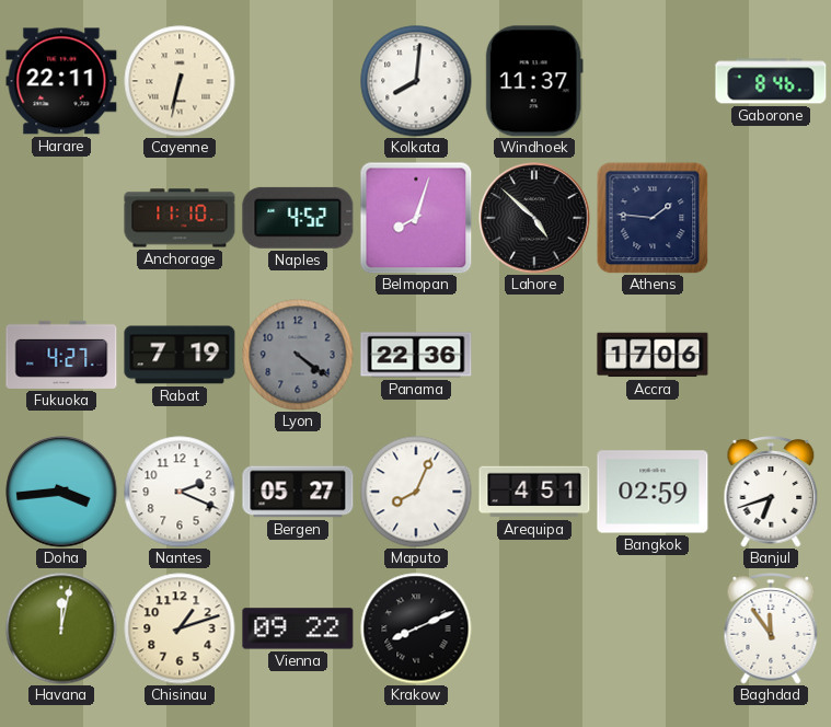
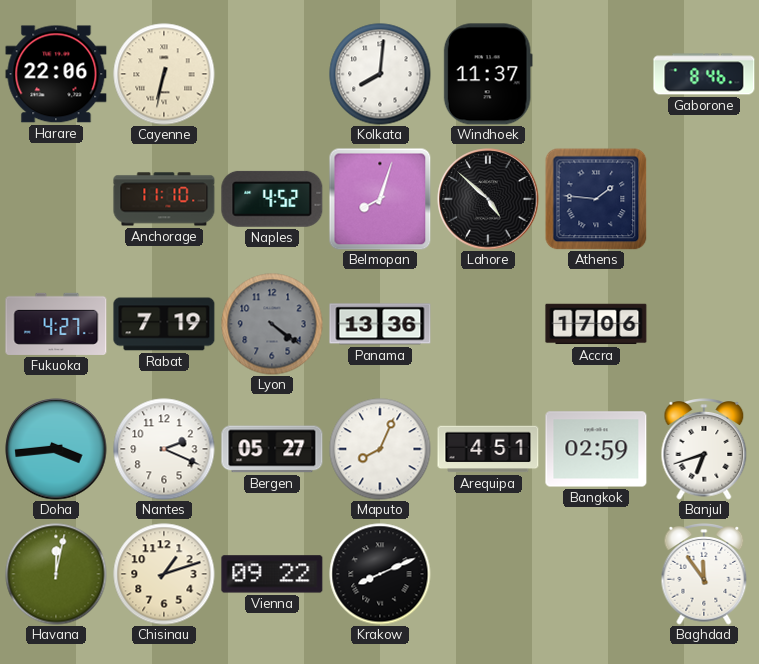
Harare: 22:11 -> 22:06 (56, 74)
Panama: 22:36 -> 13:36 (380, 324)
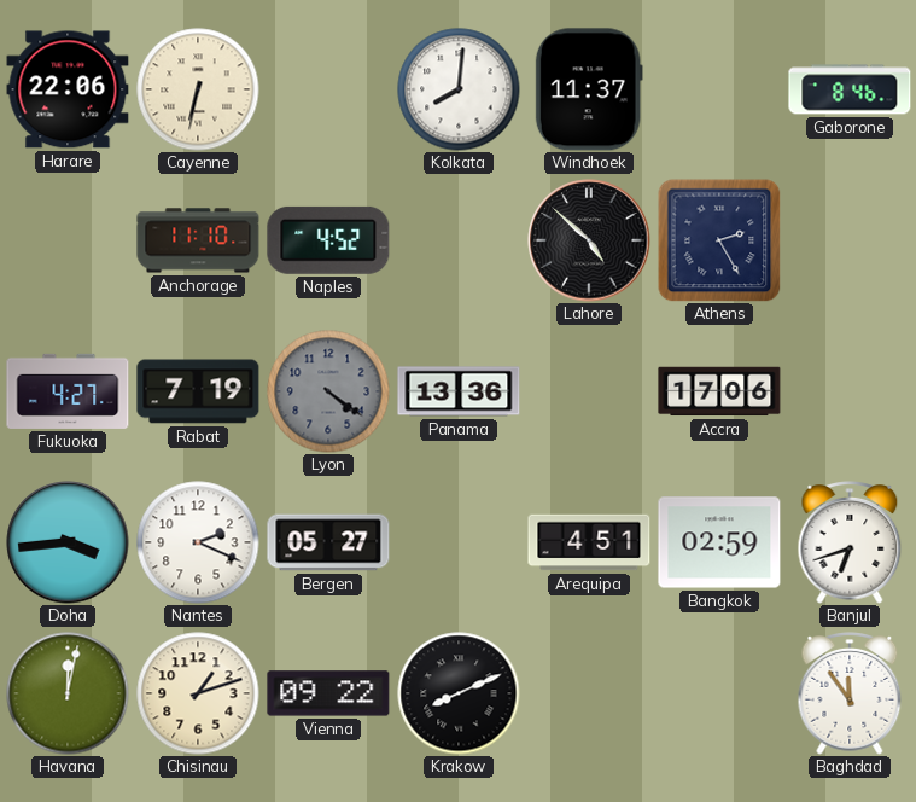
Belmopan: 8:03 -> none (380, 199)
Athens: 1:46 -> 2:25 (719, 240)
Maputo: 8:04 -> none (380, 449)
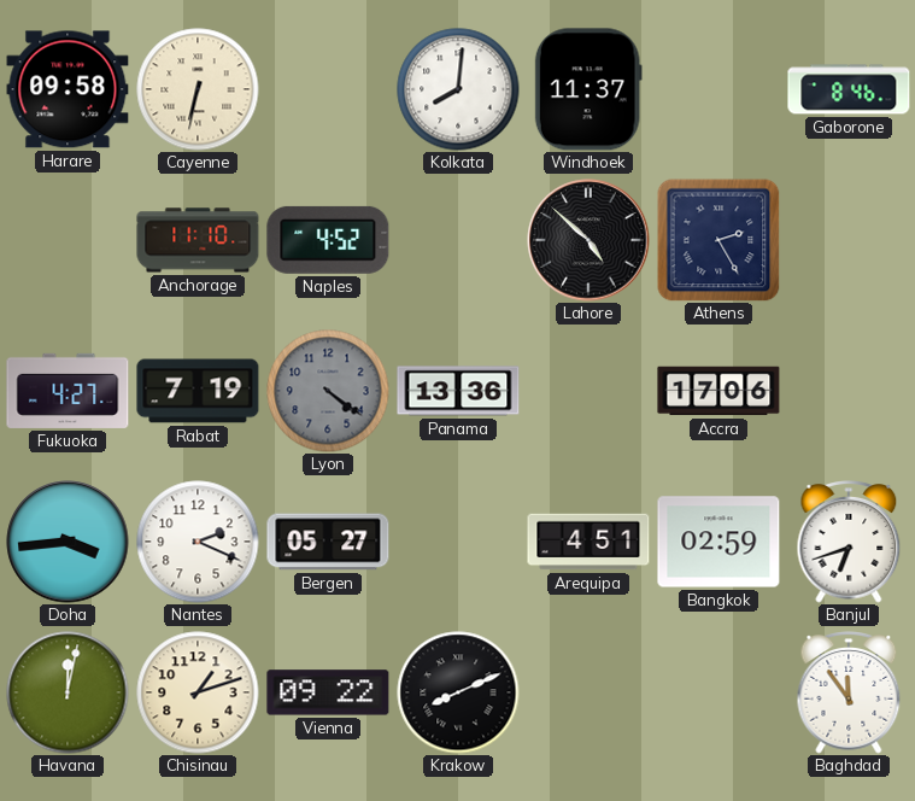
Harare: 22:06 -> 09:58 (68, 89)
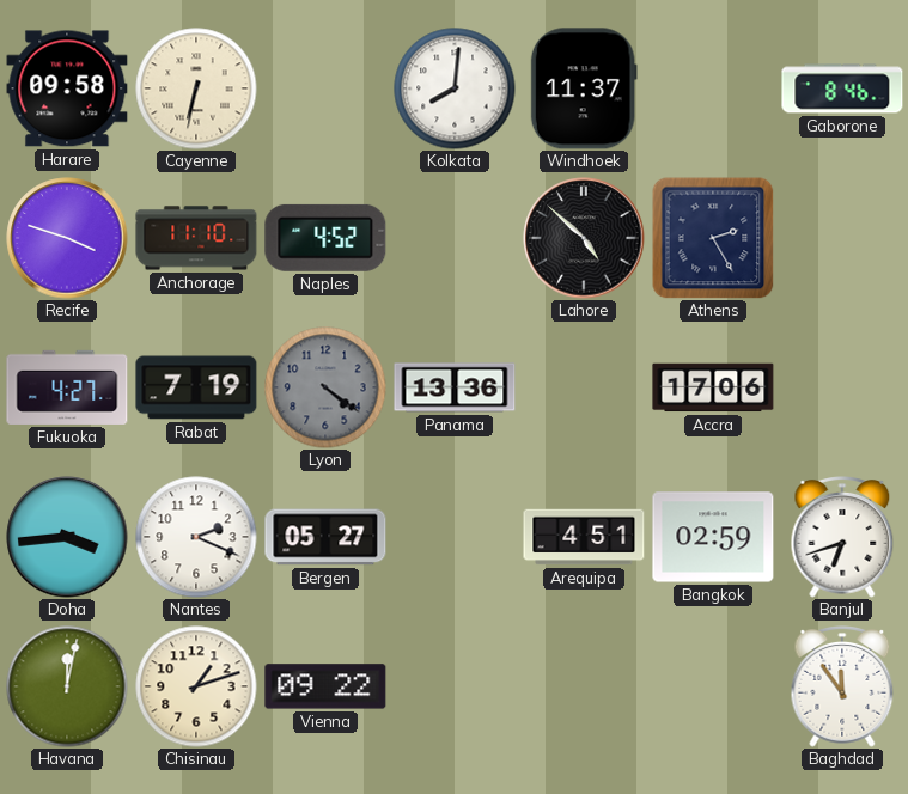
Recife: none -> 3:48 (67, 238)
Krakow: 8:11 -> none (458, 692)
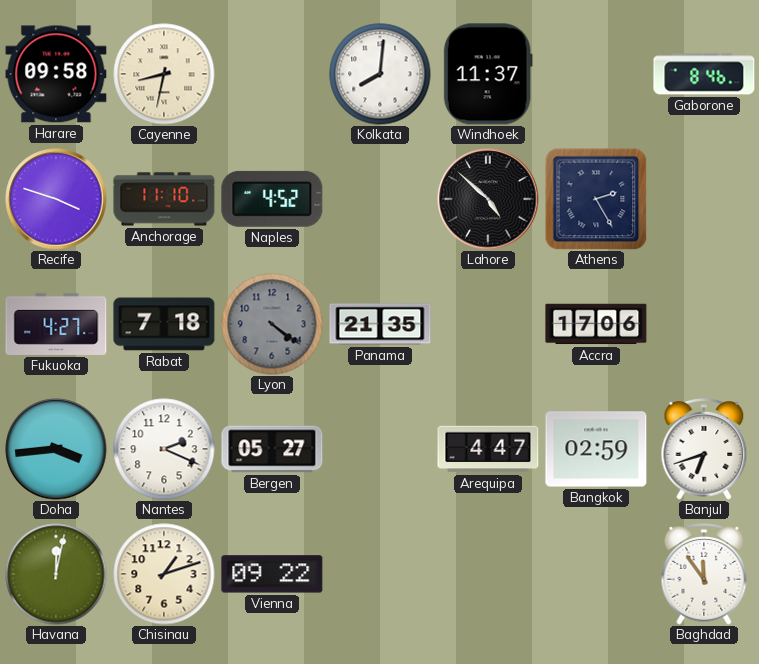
Cayenne: 6:32 -> 8:32 (164, 74)
Rabat: 7:19 -> 7:18 (164, 324)
Panama: 13:36 -> 21:35 (380, 324)
Arequipa: 4:51 -> 4:47 (488, 449)
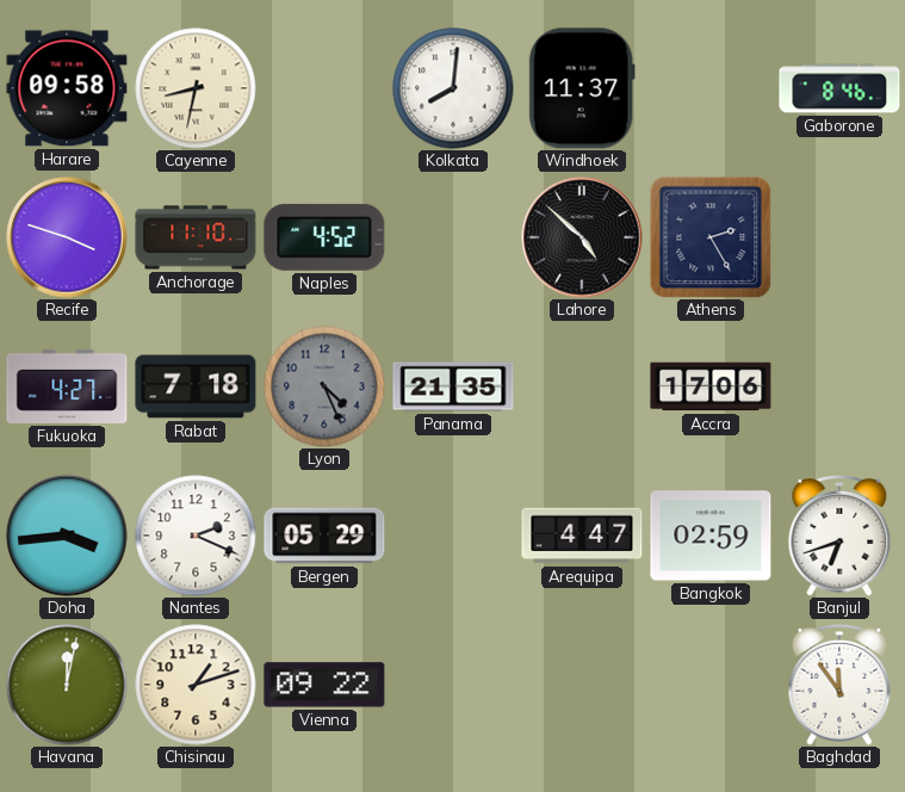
Lyon: 4:21 -> 4:26 (324, 386)
Bergen: 05:27 -> 05:29 (324, 536)
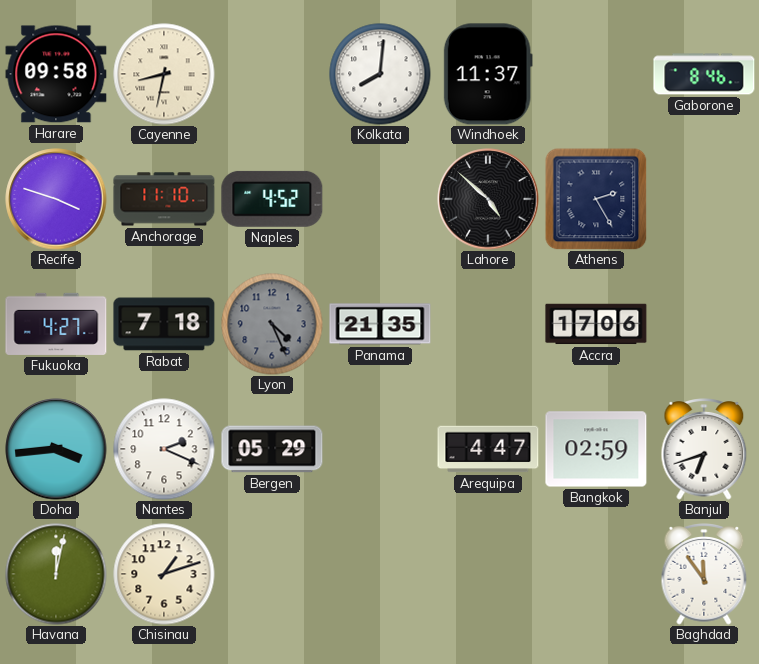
Vienna: 09:22 -> none (324, 685)
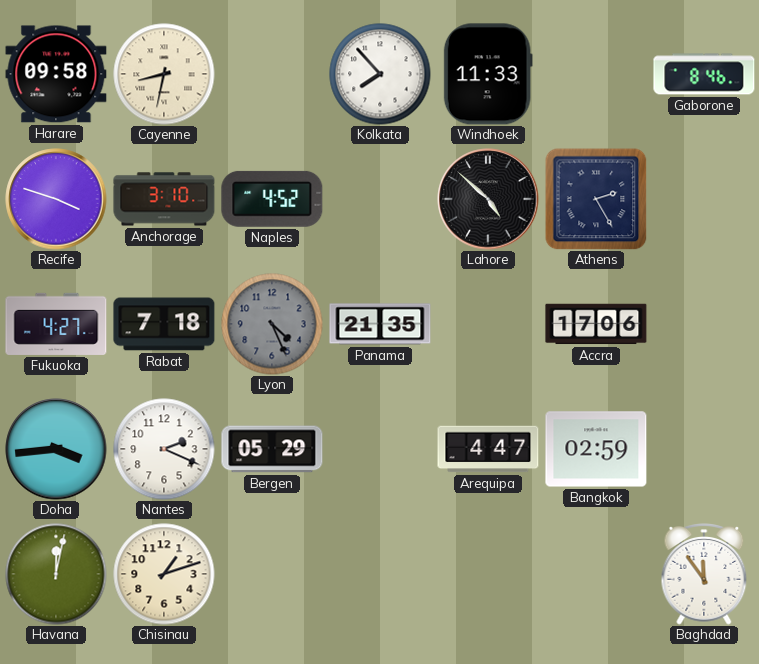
Kolkata: 8:01 -> 7:53 (380, 74)
Windhoek: 11:37 -> 11:33 (488, 74)
Anchorage: 11:10 -> 3:10 (164, 199)
Banjul: 6:42 -> none (704, 449)
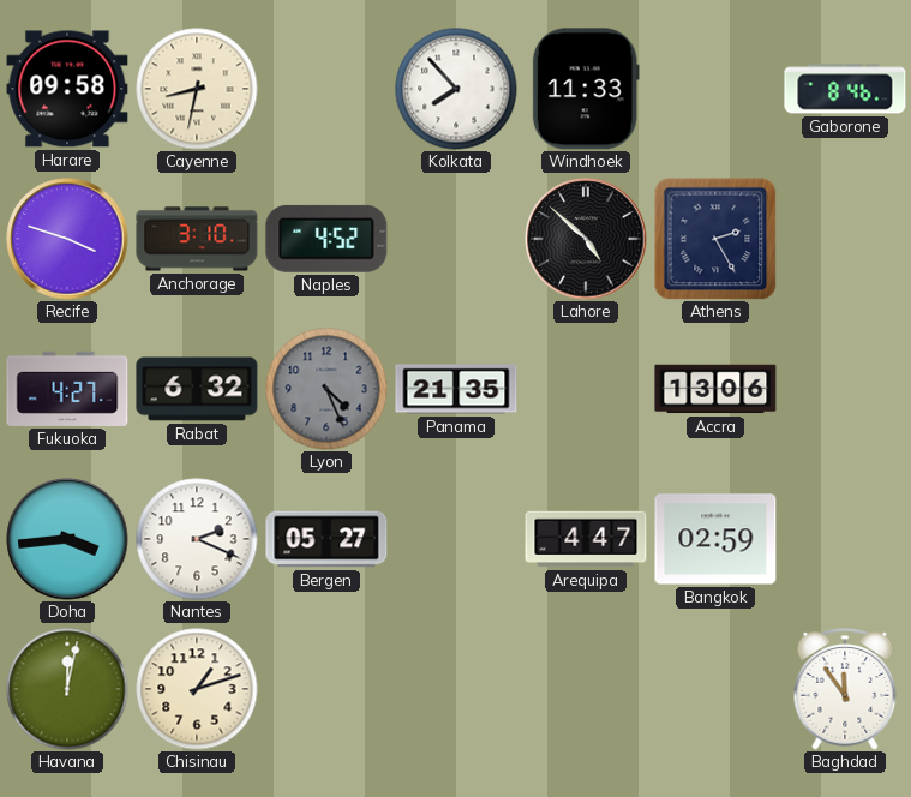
Rabat: 7:18 -> 6:32 (197, 389)
Accra: 17:06 -> 13:06 (715, 389)
Bergen: 05:29 -> 05:27 (326, 539)
